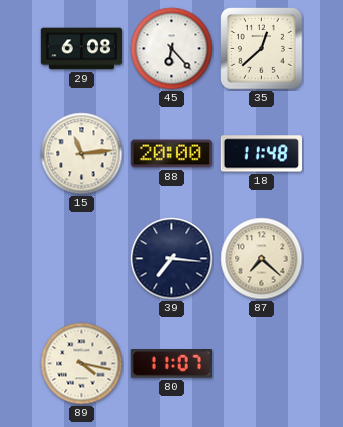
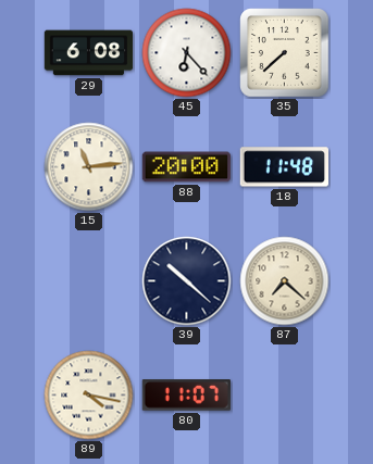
35: 12:38 -> 7:38 (285, 53)
39: 7:16 -> 10:22 (187, 281)
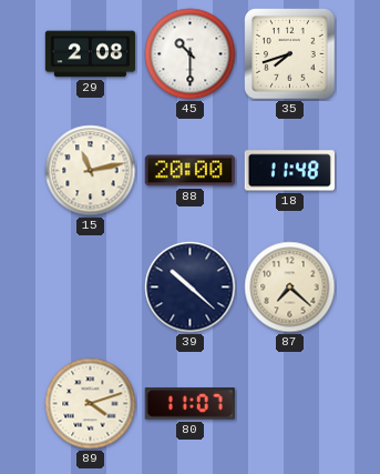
29: 6:08 -> 2:08 (91, 54)
45: 6:23 -> 10:30 (191, 54)
35: 7:38 -> 7:42 (290, 54)
15: 11:14 -> 11:13 (91, 171)
89: 4:17 -> 4:12 (91, 404)
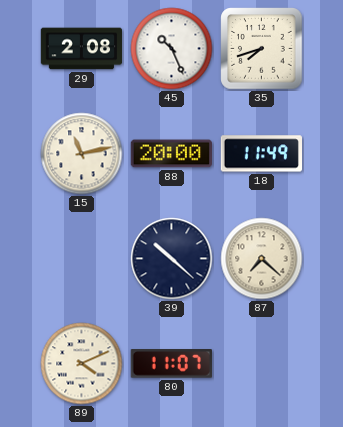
45: 10:30 -> 10:26 (172, 49)
18: 11:48 -> 11:49 (261, 154)
89: 4:12 -> 4:11 (82, 364)
